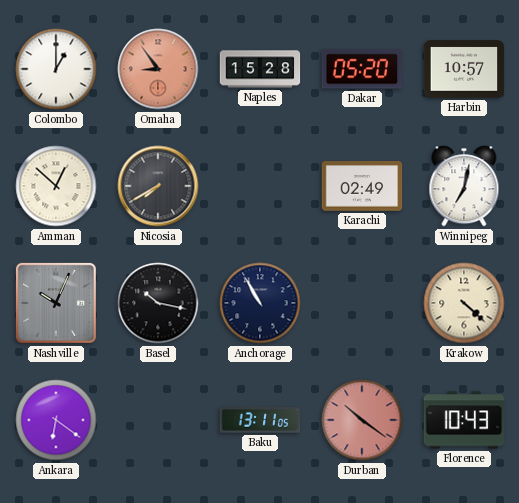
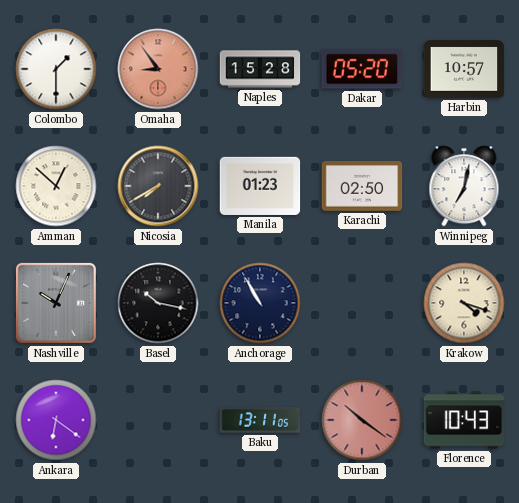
Colombo: 1:00 -> 1:30 (56, 69)
Manila: none -> 01:23 (260, 186)
Karachi: 02:49 -> 02:50 (362, 187)
Krakow: 4:22 -> 4:18 (464, 303)
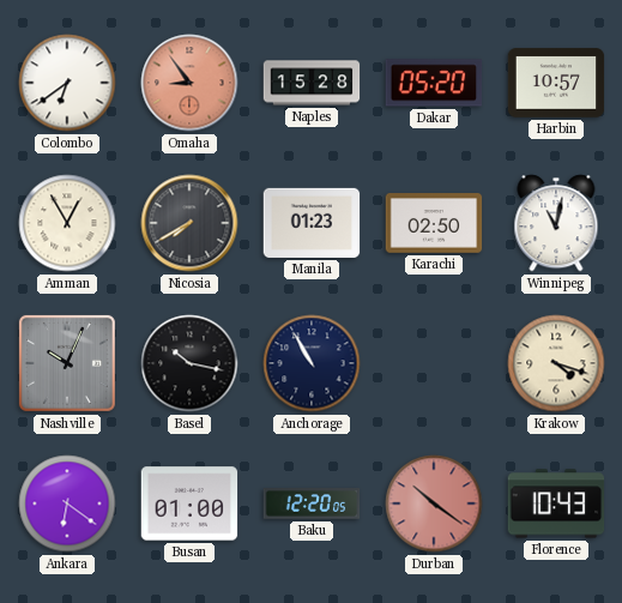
Colombo: 1:30 -> 6:39 (67, 83)
Amman: 12:52 -> 12:55 (67, 223)
Winnipeg: 7:02 -> 11:02 (556, 223)
Busan: none -> 01:00 (189, 503)
Baku: 13:11 -> 12:20 (312, 503)
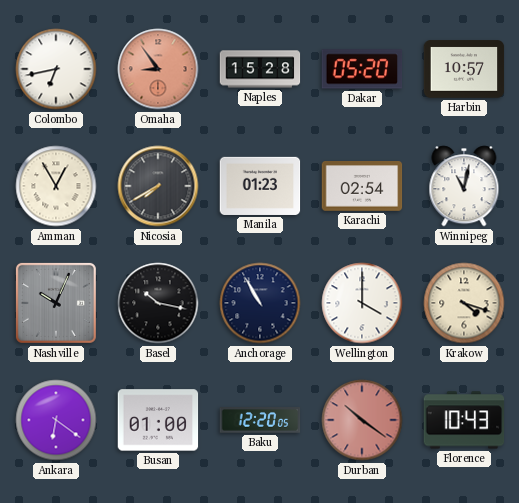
Colombo: 6:39 -> 6:43 (56, 69)
Karachi: 02:50 -> 02:54 (362, 187)
Wellington: none -> 4:00 (362, 303)
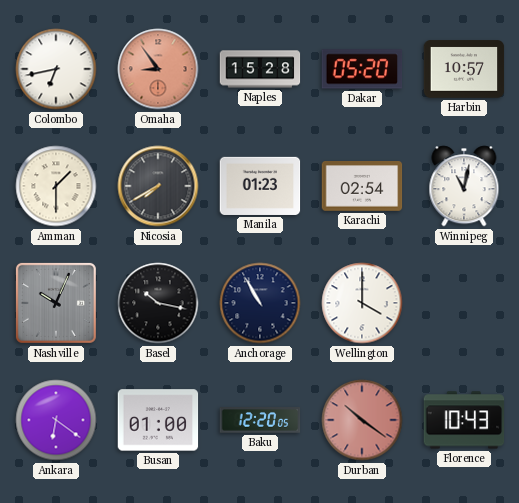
Amman: 12:55 -> 1:30 (56, 186)
Krakow: 4:18 -> none (464, 303)
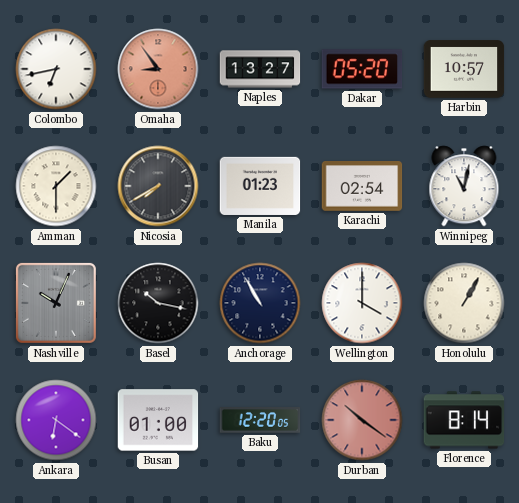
Naples: 15:28 -> 13:27 (260, 69)
Honolulu: none -> 1:05 (464, 303)
Florence: 10:43 -> 8:14 (464, 420)
